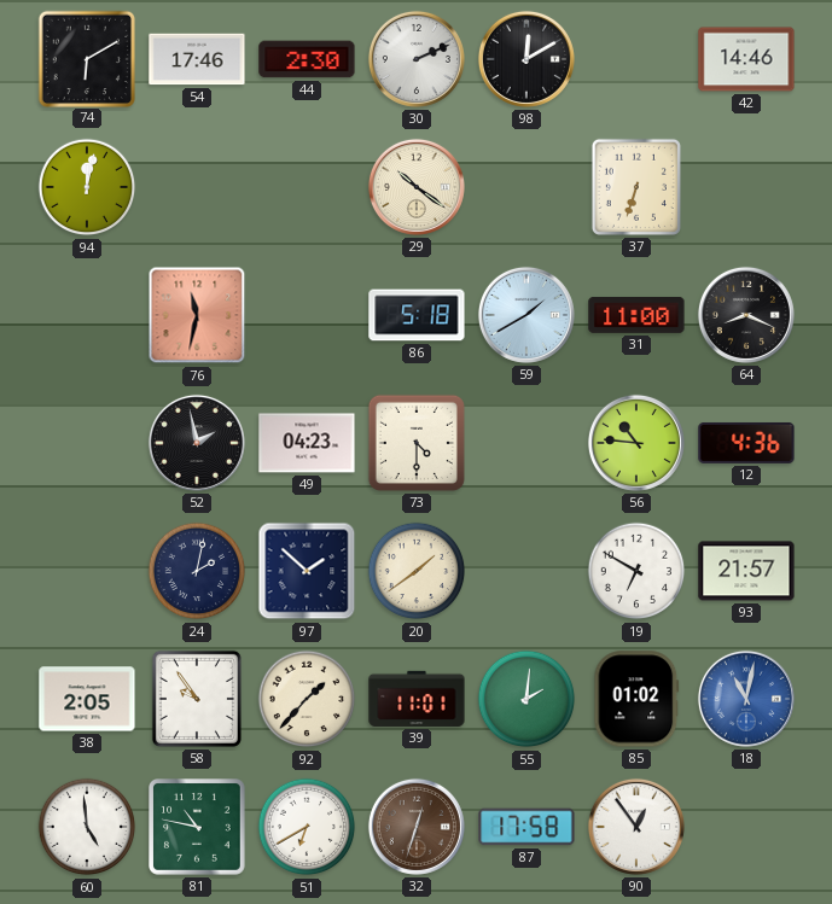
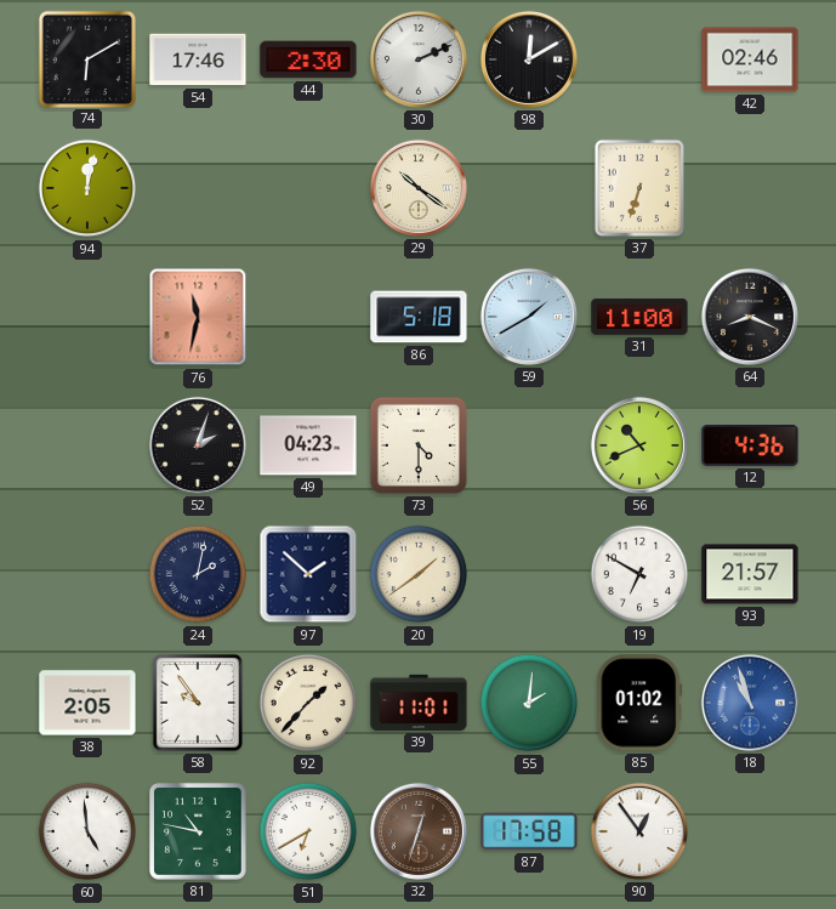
42: 14:46 -> 02:46 (750, 59)
52: 1:58 -> 2:03 (198, 445)
56: 10:46 -> 10:41 (639, 445)
18: 11:02 -> 10:57 (750, 703)
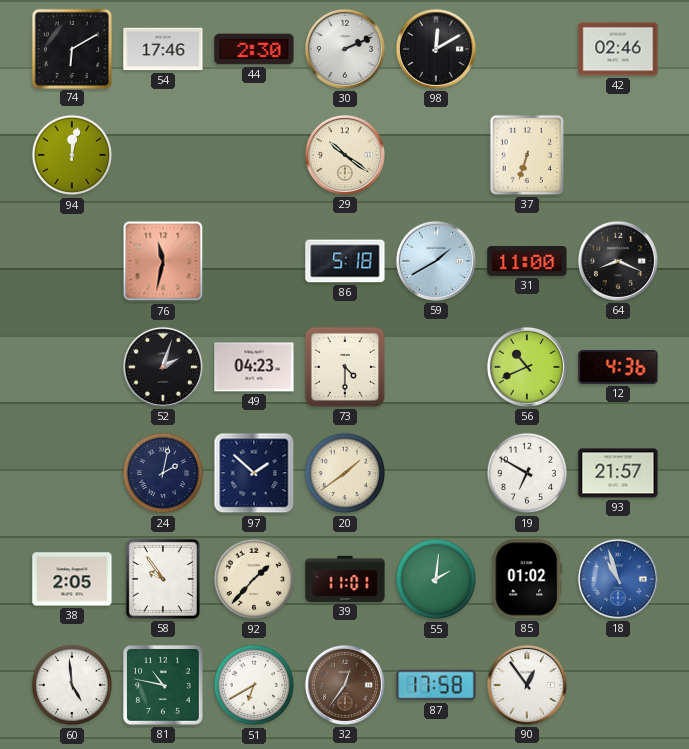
32: 12:33 -> 12:36 (345, 685)
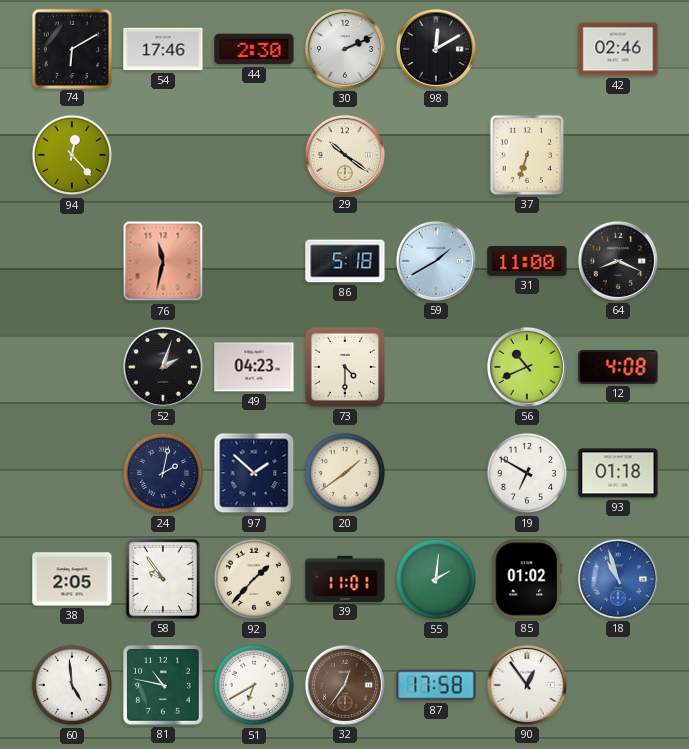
94: 12:02 -> 12:23 (72, 155)
12: 4:36 -> 4:08 (618, 367)
93: 21:57 -> 01:18 (618, 473)
